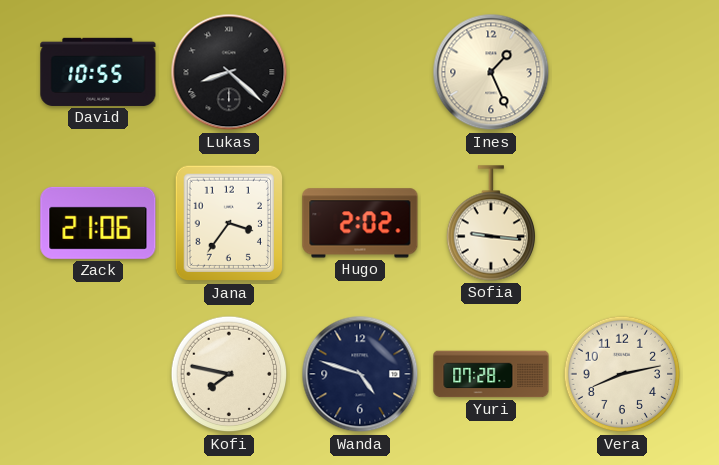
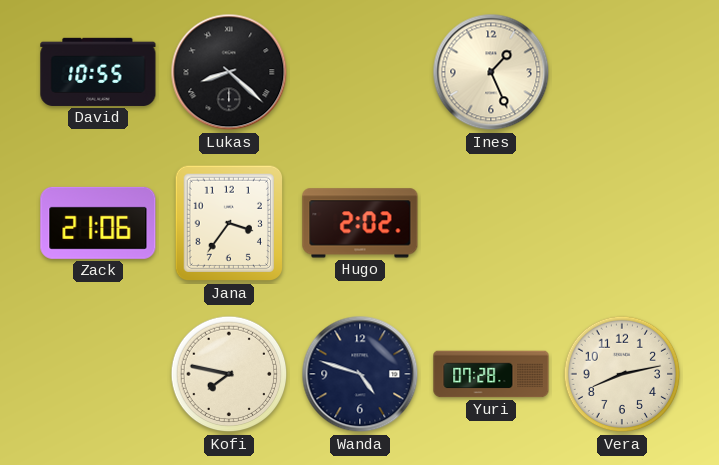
Sofia: 9:16 -> none (490, 223)
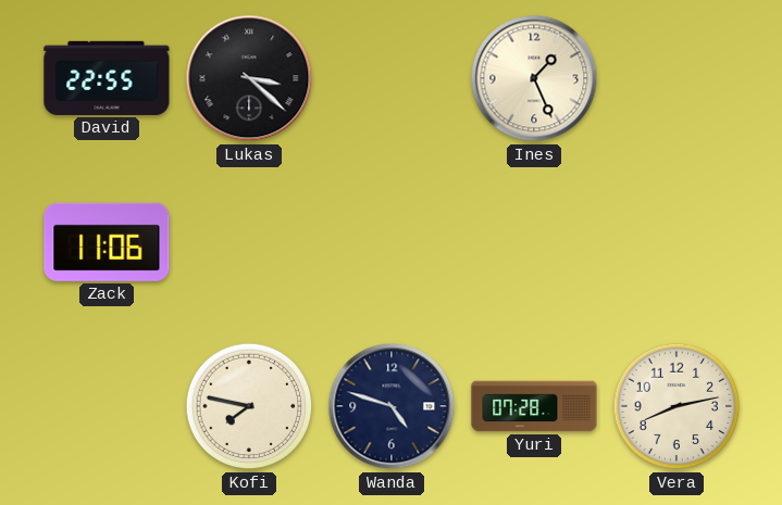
David: 10:55 -> 22:55 (107, 78)
Lukas: 8:22 -> 3:22 (249, 78)
Zack: 21:06 -> 11:06 (107, 242)
Jana: 3:36 -> none (228, 223)
Hugo: 2:02 -> none (360, 223)
